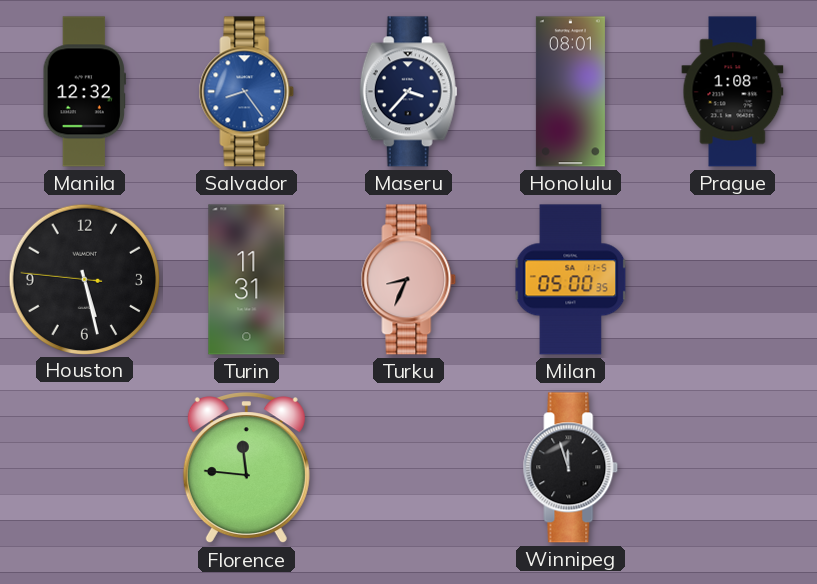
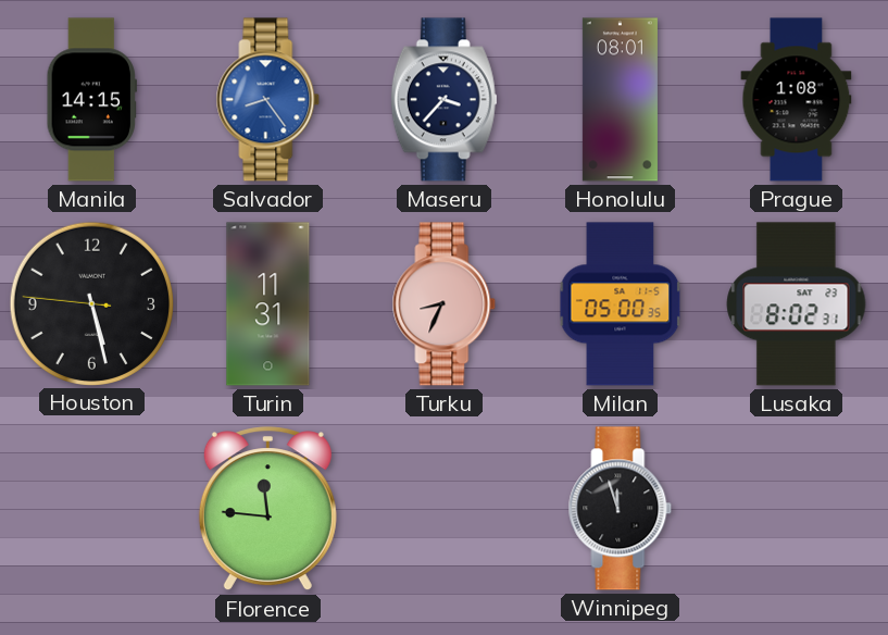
Manila: 12:32 -> 14:15 (91, 100)
Lusaka: none -> 8:02 (797, 304)
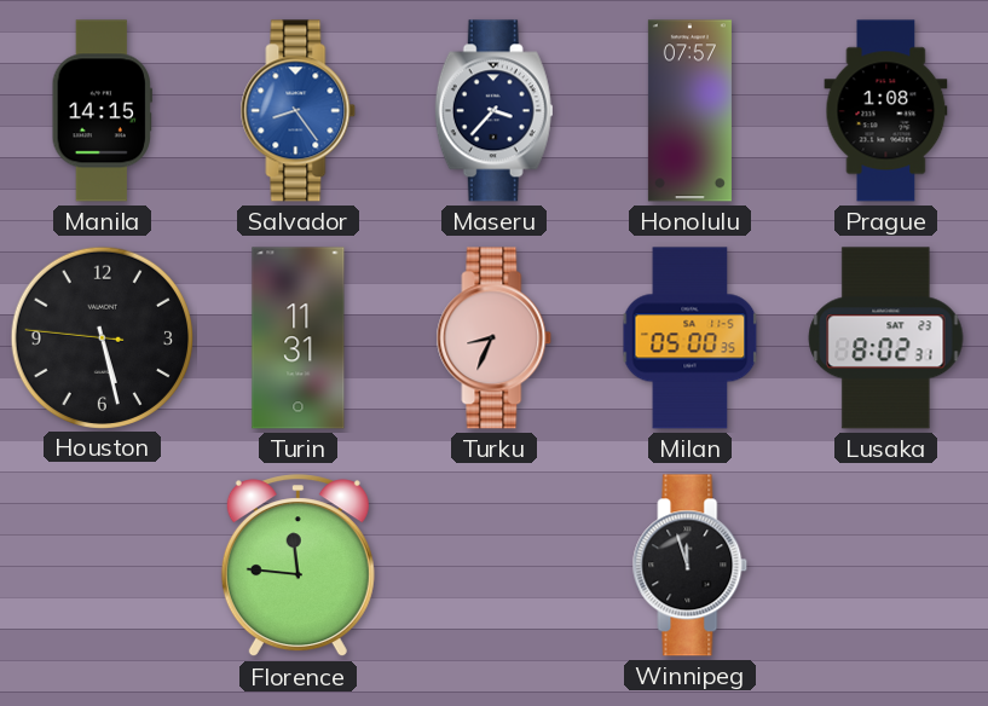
Honolulu: 08:01 -> 07:57 (689, 111)
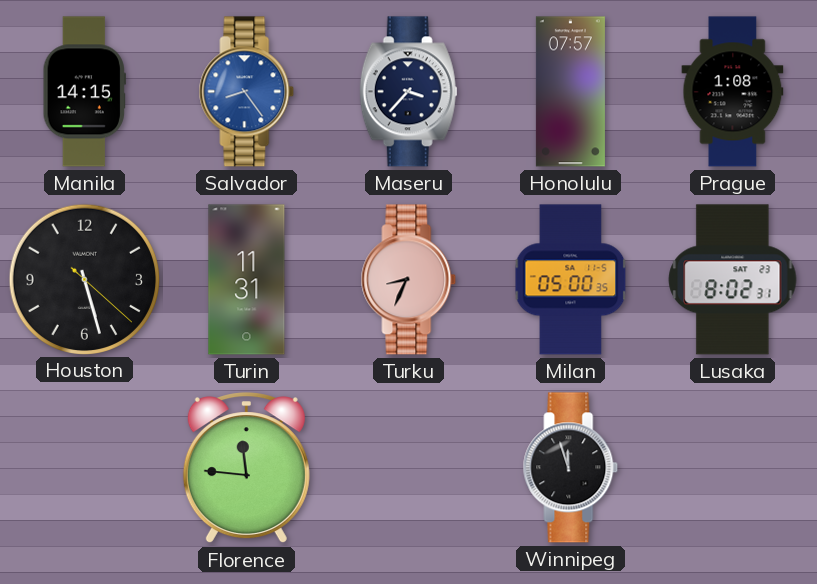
Houston: 5:27:46 -> 5:27:22 (84, 279)
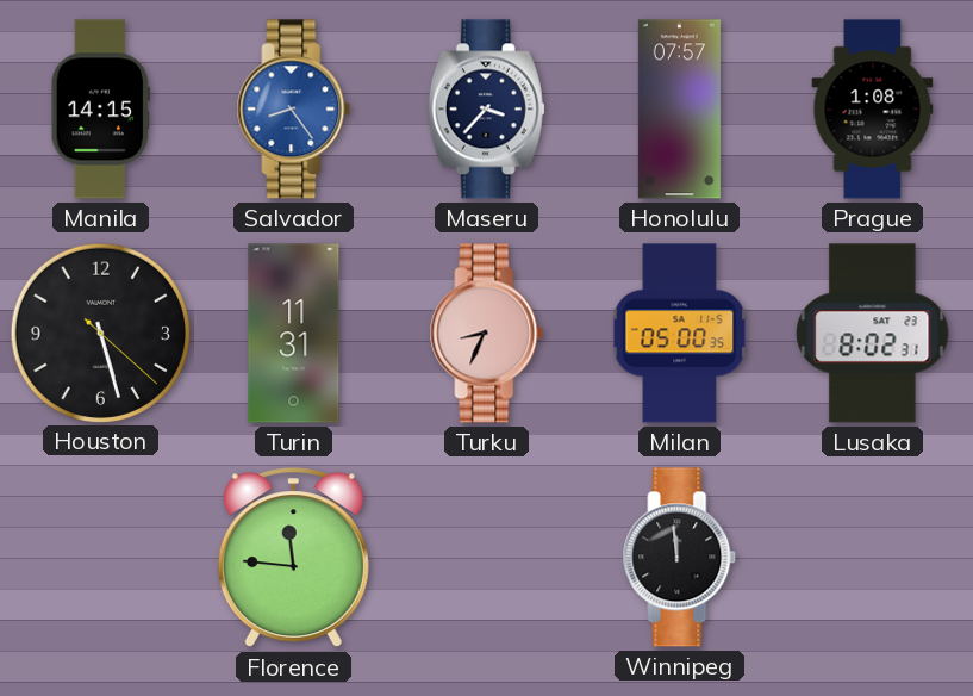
Winnipeg: 11:57 -> 11:59 (680, 558)
